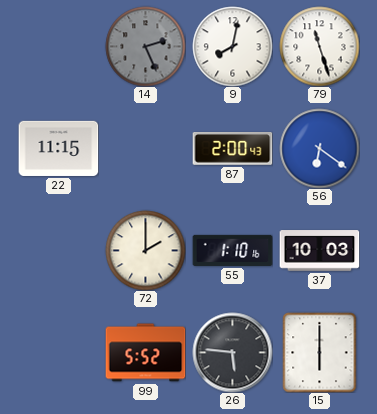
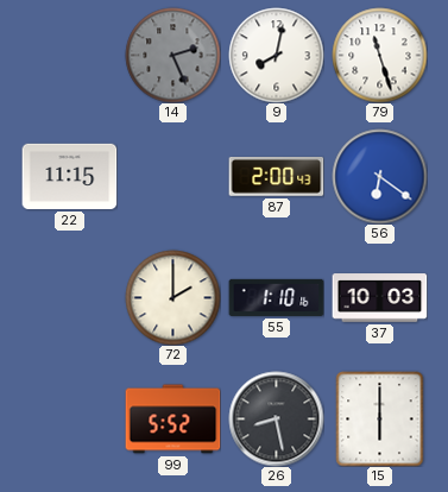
26: 5:46 -> 8:28 (276, 418)
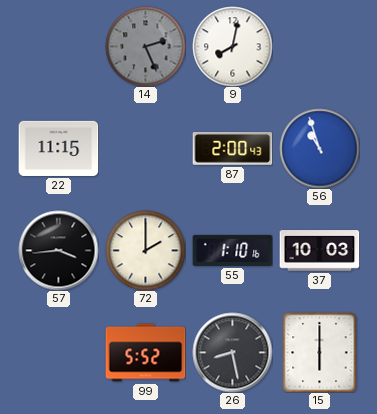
79: 11:27 -> none (379, 55)
56: 6:21 -> 10:57 (319, 148)
57: none -> 3:44 (58, 250)
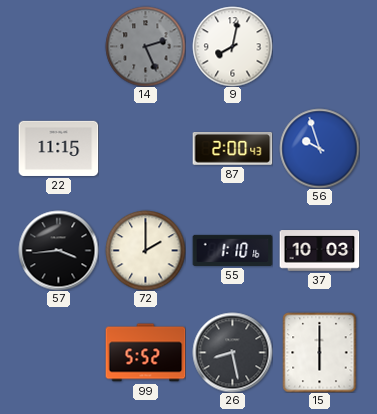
56: 10:57 -> 9:57 (319, 148)
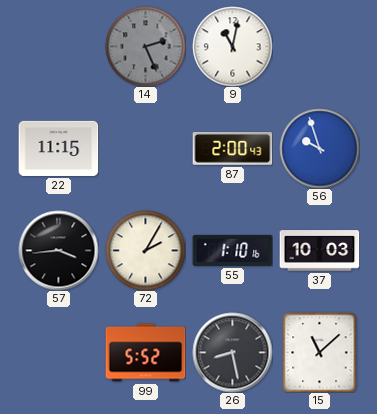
9: 8:02 -> 11:02 (232, 46)
72: 2:00 -> 2:05 (145, 250)
15: 6:00 -> 11:08 (320, 352)
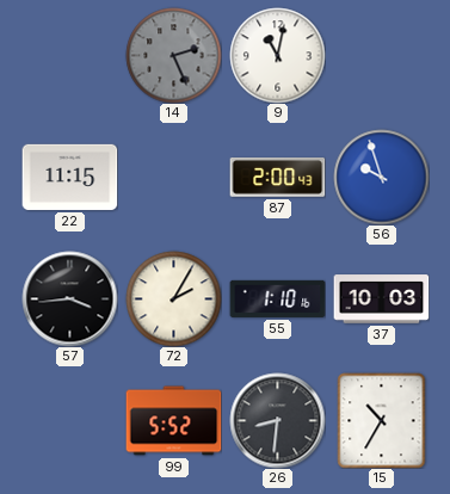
26: 8:28 -> 8:31 (277, 420)
15: 11:08 -> 10:35 (382, 420)
